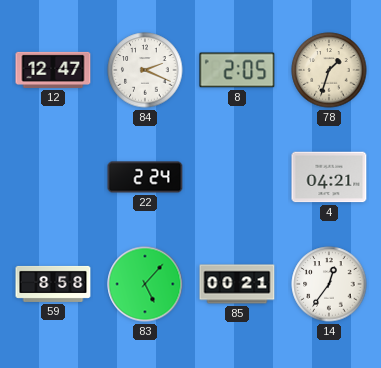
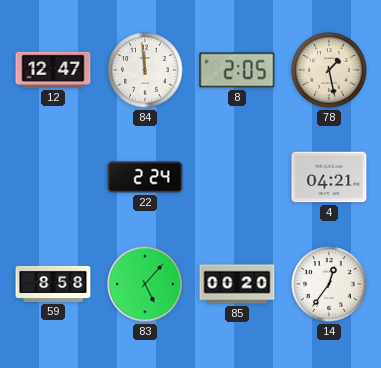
84: 2:19 -> 11:59 (145, 70)
78: 1:33 -> 1:28 (329, 70)
85: 00:21 -> 00:20 (237, 284)
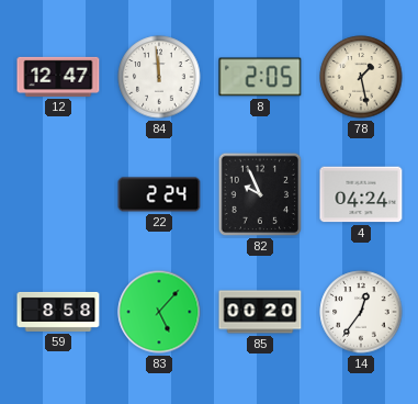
82: none -> 9:56 (260, 194)
4: 04:21 -> 04:24 (361, 194)
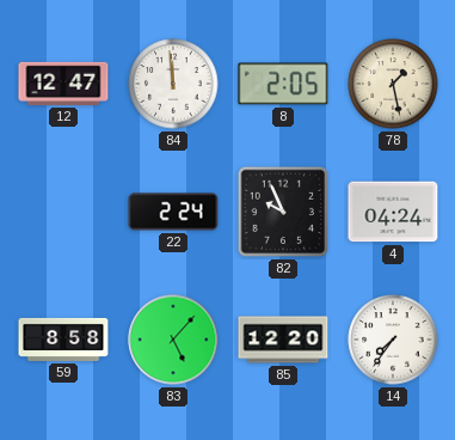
85: 00:20 -> 12:20 (283, 340)
14: 12:36 -> 7:36 (393, 340)
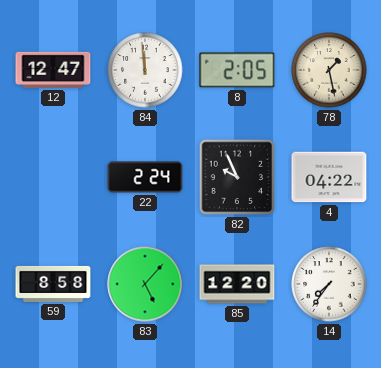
4: 04:24 -> 04:22 (329, 177)
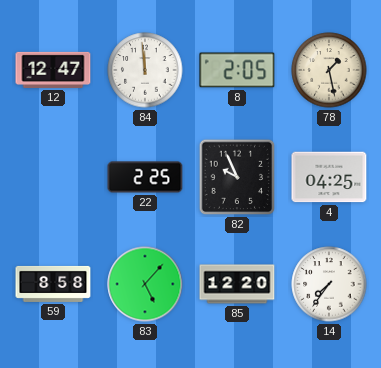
22: 2:24 -> 2:25 (145, 177)
4: 04:22 -> 04:25 (329, 177)
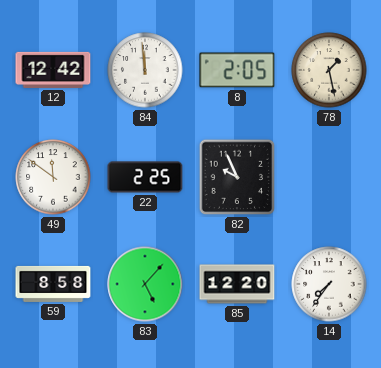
12: 12:47 -> 12:42 (53, 70)
49: none -> 11:51 (53, 177)
4: 04:25 -> none (329, 177)
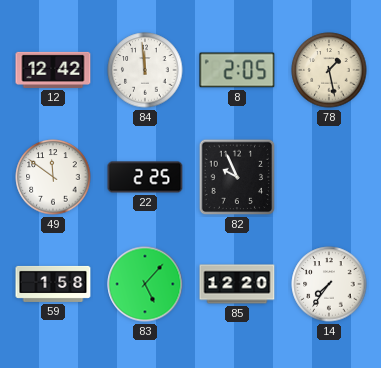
59: 8:58 -> 1:58 (53, 284)
